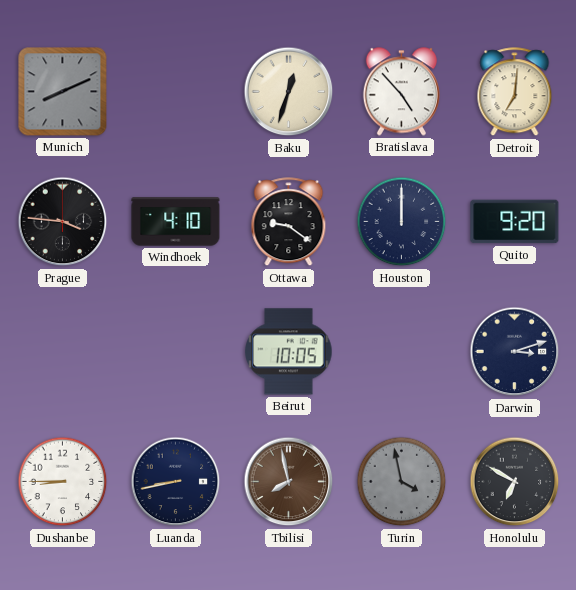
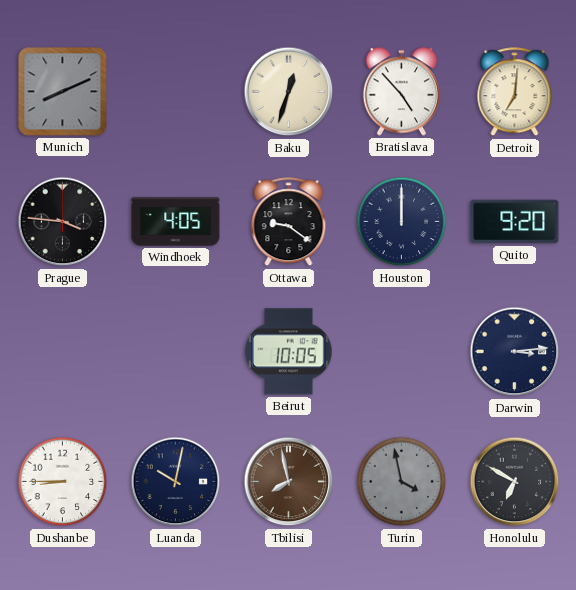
Windhoek: 4:10 -> 4:05 (176, 222)
Darwin: 3:12 -> 3:14 (515, 352)
Luanda: 8:43 -> 10:02 (176, 482)
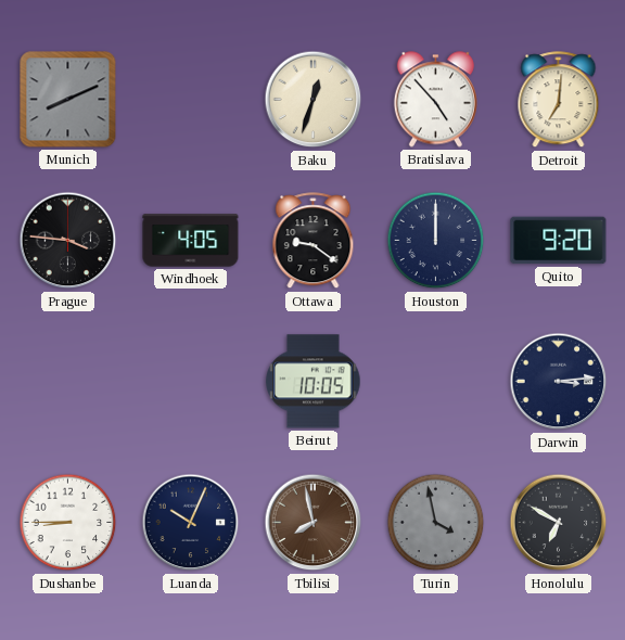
Luanda: 10:02 -> 10:04 (191, 523)
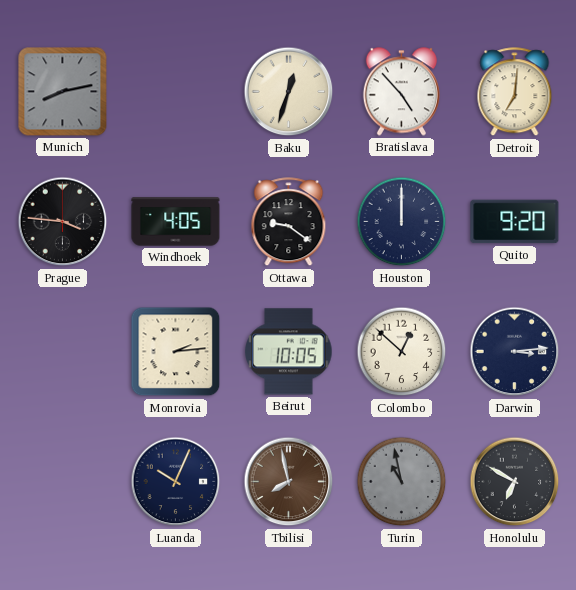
Munich: 8:11 -> 8:13 (63, 92)
Monrovia: none -> 2:14 (176, 352)
Colombo: none -> 12:52 (402, 352)
Dushanbe: 8:45 -> none (68, 523)
Turin: 3:58 -> 10:58 (402, 482)
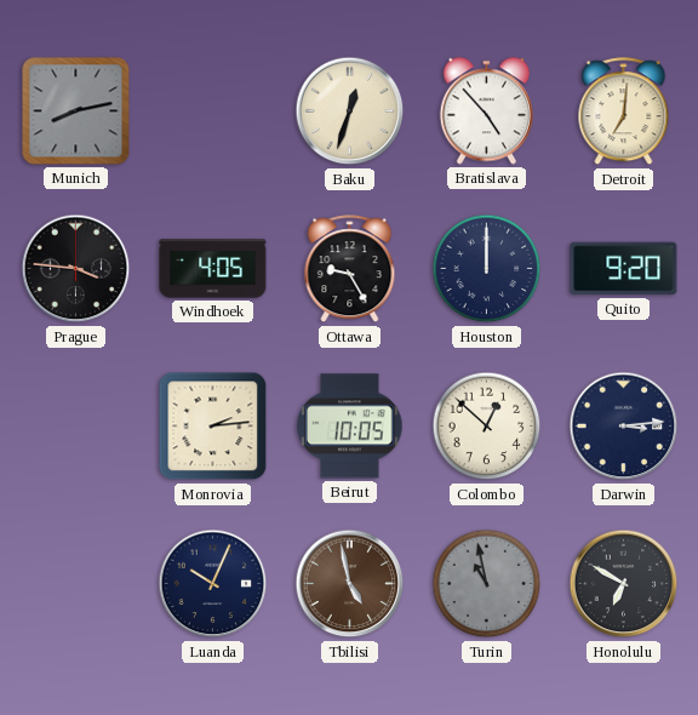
Ottawa: 9:21 -> 9:25 (350, 269)
Tbilisi: 7:58 -> 4:58 (350, 584)
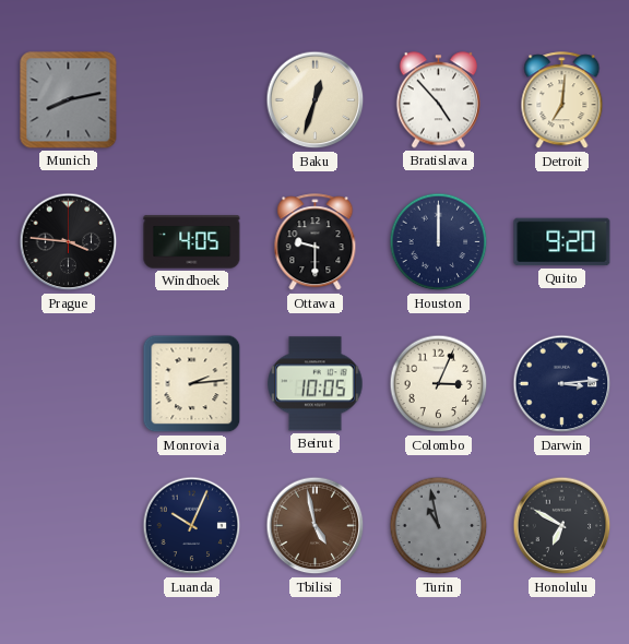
Ottawa: 9:25 -> 9:30 (316, 242)
Colombo: 12:52 -> 3:04 (439, 384)
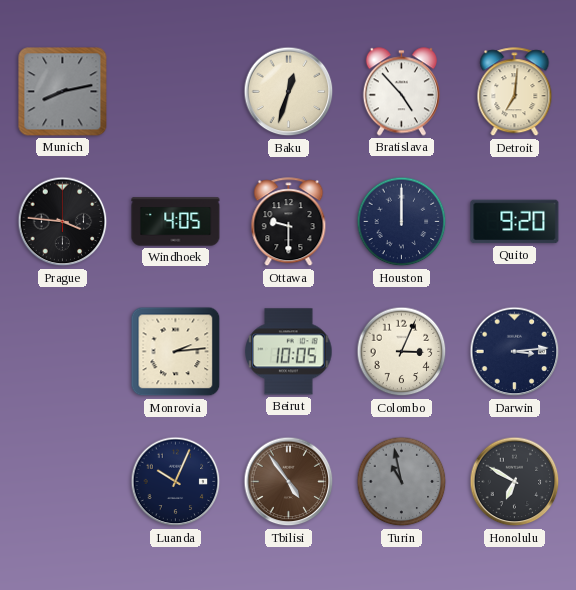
Tbilisi: 4:58 -> 4:54 (289, 482)
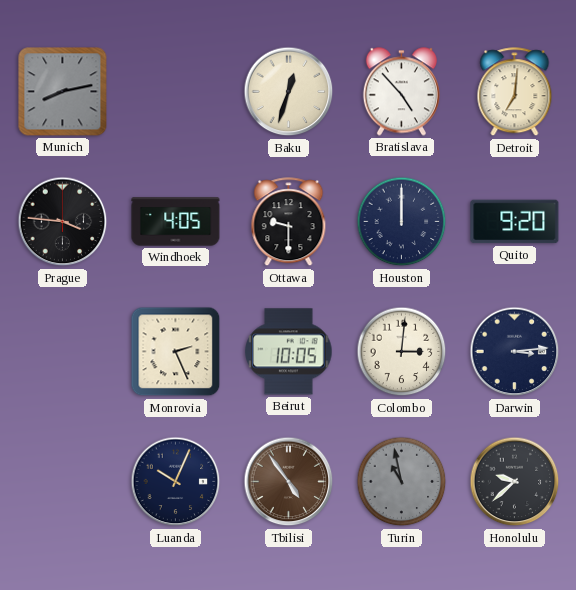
Monrovia: 2:14 -> 2:26 (176, 352)
Colombo: 3:04 -> 3:01 (402, 352)
Honolulu: 6:50 -> 9:38 (515, 482)
